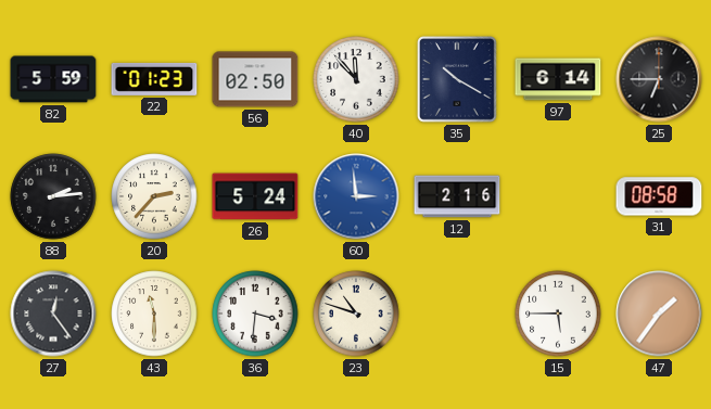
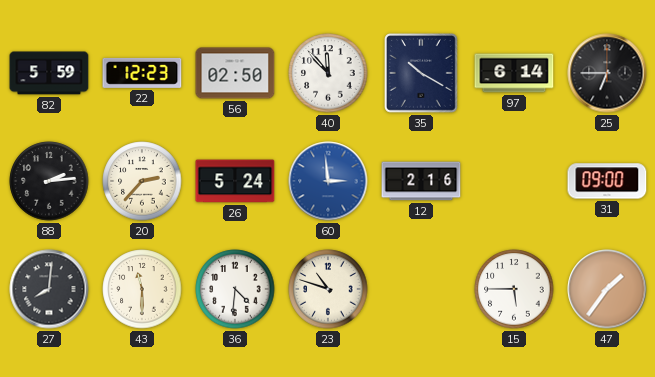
22: 01:23 -> 12:23 (142, 73)
31: 08:58 -> 09:00 (607, 181)
27: 12:24 -> 8:01 (49, 289)
36: 3:31 -> 4:31 (235, 289)
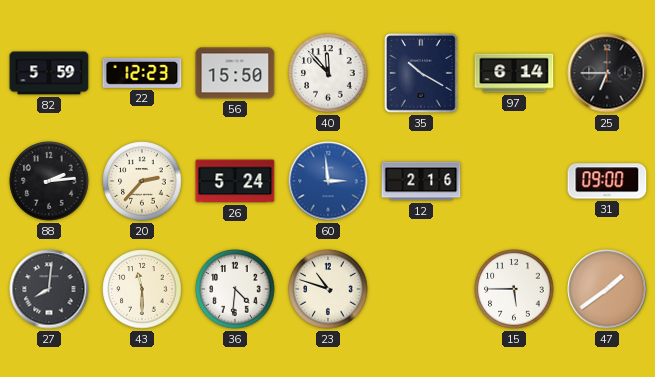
56: 02:50 -> 15:50 (235, 73)
47: 1:36 -> 1:39 (607, 289)
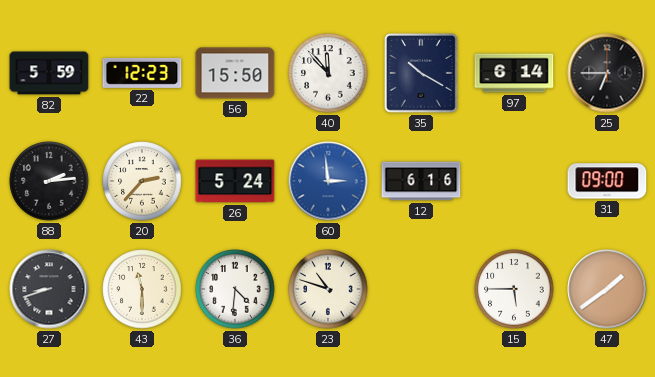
12: 2:16 -> 6:16 (421, 181)
27: 8:01 -> 8:42 (49, 289)
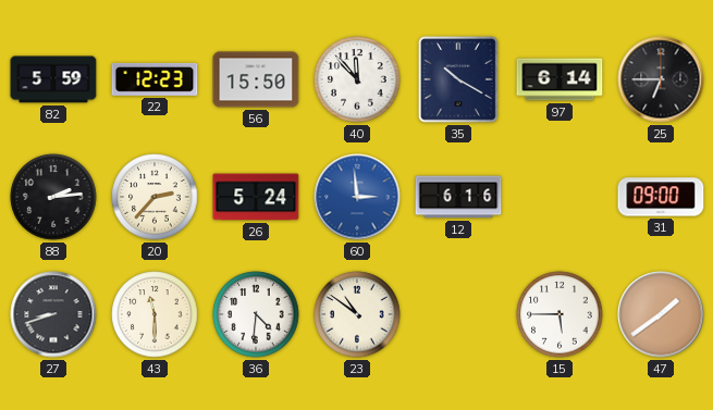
23: 10:48 -> 10:51 (357, 314)
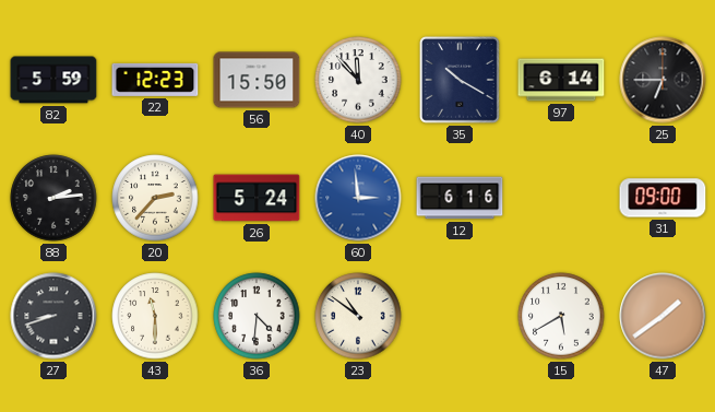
15: 5:45 -> 5:40 (561, 316)
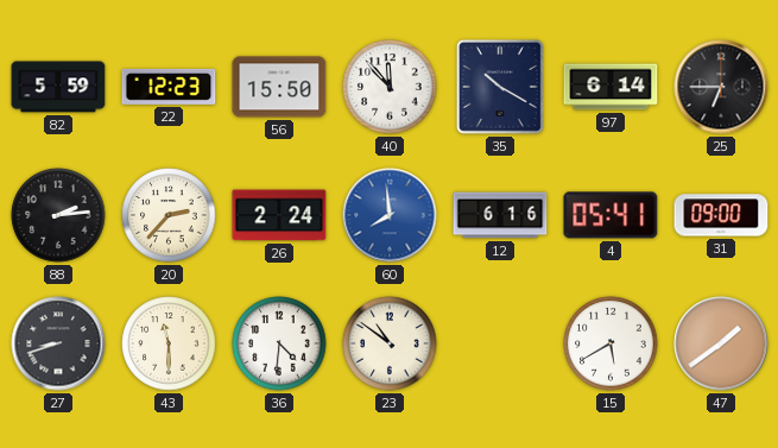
26: 5:24 -> 2:24 (279, 215)
60: 2:59 -> 7:59 (390, 215)
4: none -> 05:41 (611, 215)
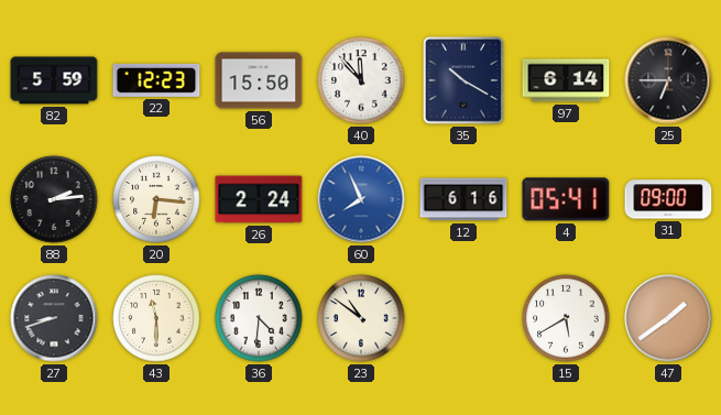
20: 2:37 -> 6:16 (156, 199)
60: 7:59 -> 7:56 (361, 199)
